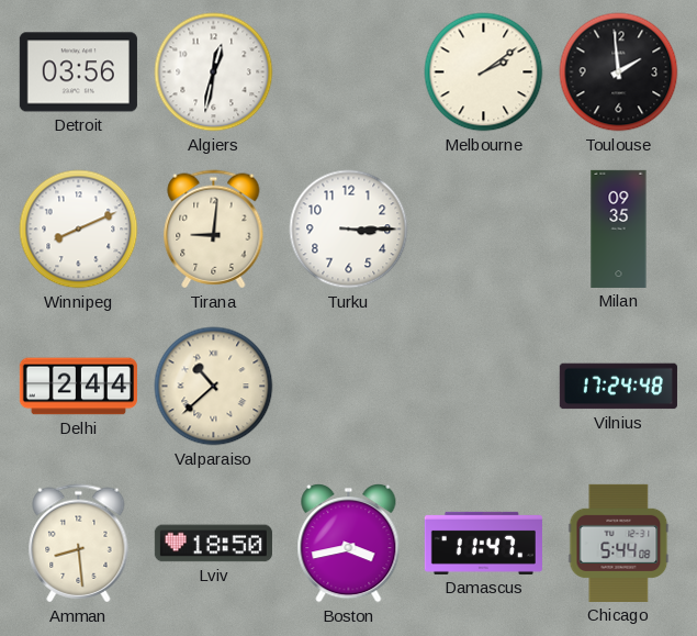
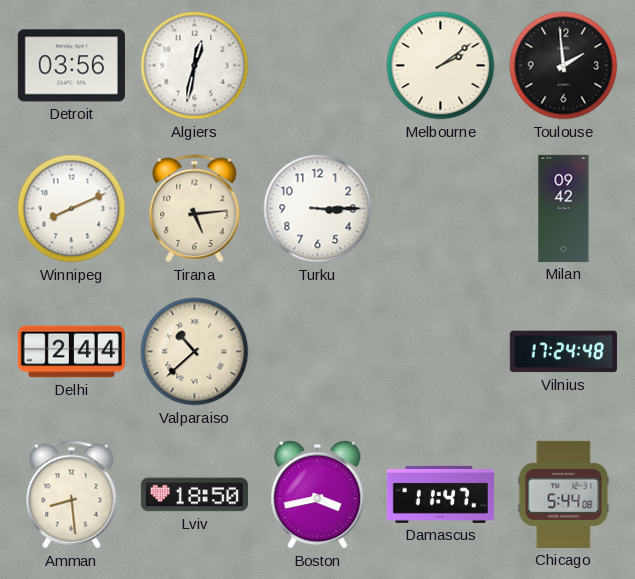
Tirana: 9:01 -> 5:14 (195, 209)
Milan: 09:35 -> 09:42 (564, 208)
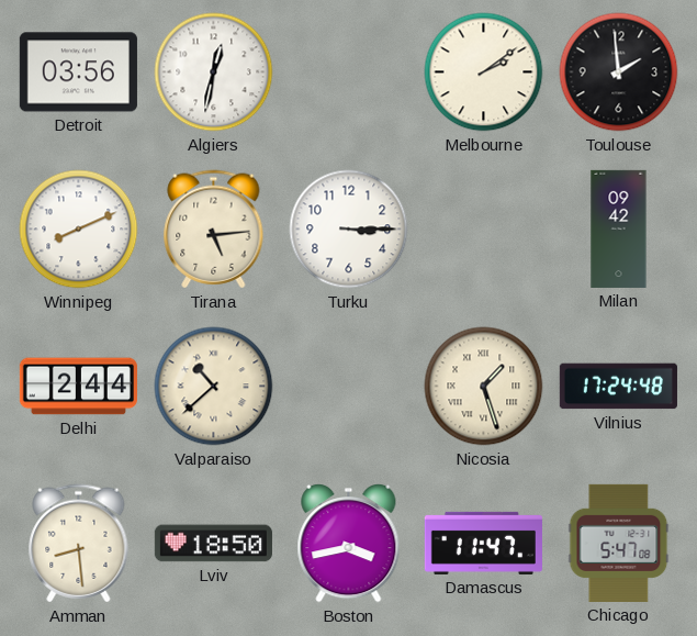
Nicosia: none -> 1:27 (484, 387)
Chicago: 5:44 -> 5:47 (619, 543)
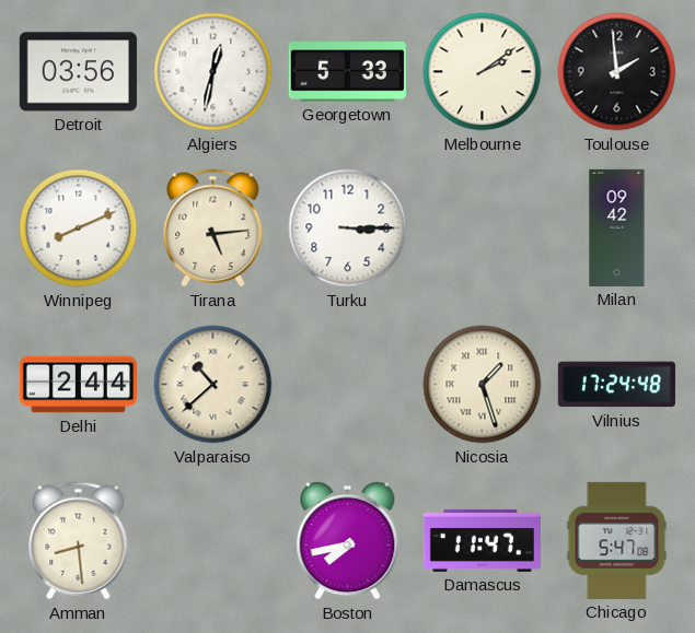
Georgetown: none -> 5:33 (347, 72)
Lviv: 18:50 -> none (213, 544)
Boston: 3:43 -> 7:43 (348, 541)
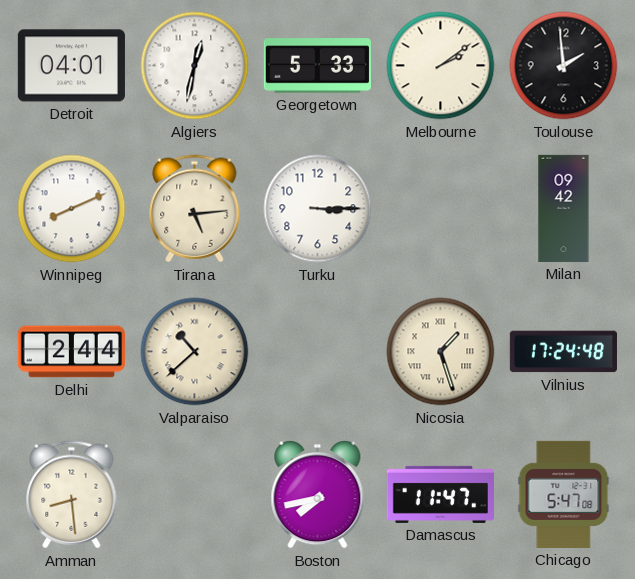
Detroit: 03:56 -> 04:01 (71, 66)
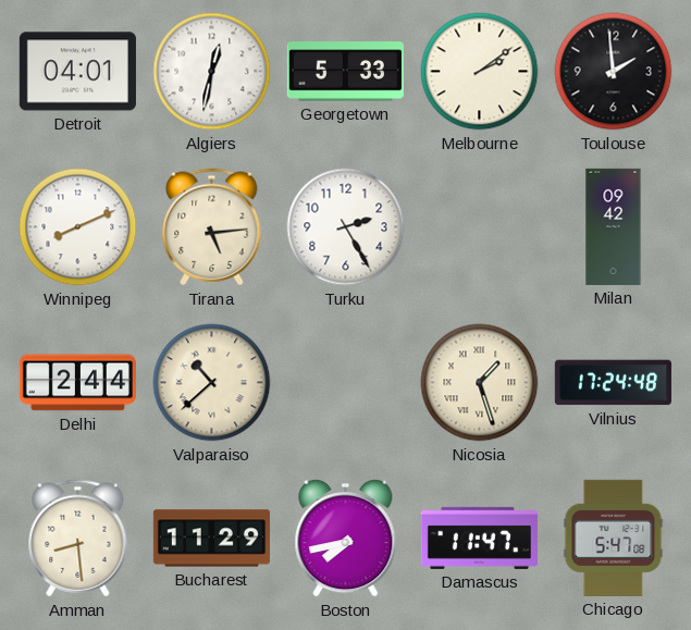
Turku: 3:15 -> 2:25 (346, 227)
Bucharest: none -> 11:29 (211, 539)
